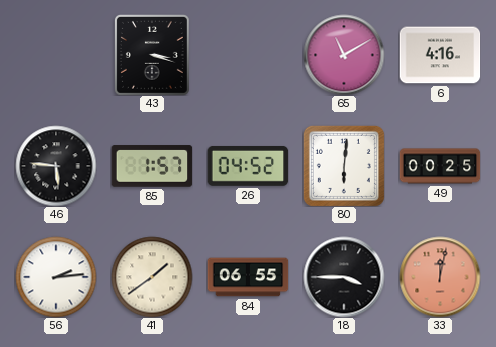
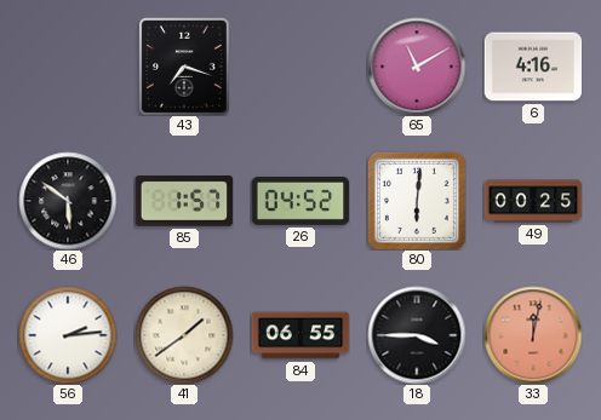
43: 3:18 -> 7:18 (184, 67)
46: 5:46 -> 5:51 (68, 201)
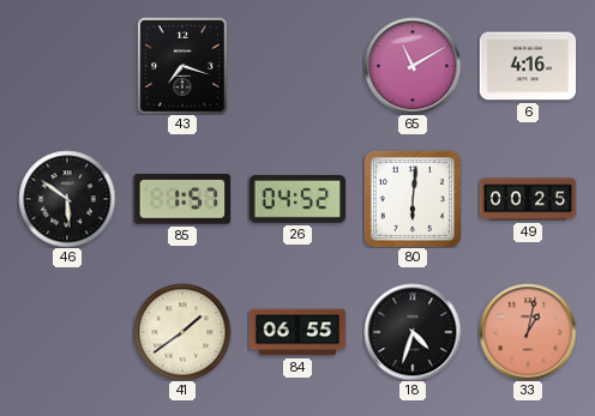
56: 2:14 -> none (68, 335)
18: 3:45 -> 4:33 (413, 332)
33: 12:02 -> 1:02 (528, 332)
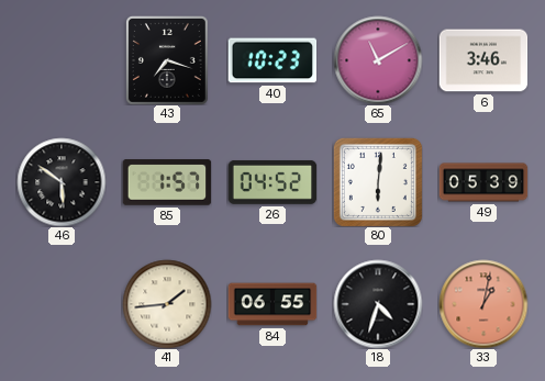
40: none -> 10:23 (272, 60)
6: 4:16 -> 3:46 (483, 60)
49: 00:25 -> 05:39 (483, 182)
41: 1:39 -> 1:44 (167, 304)
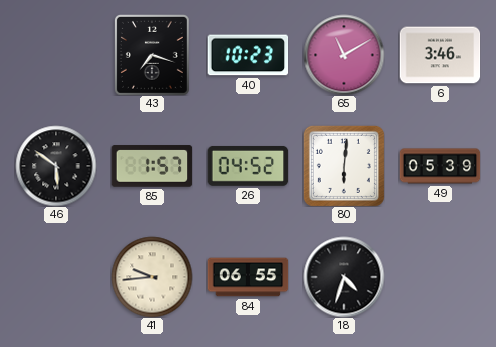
41: 1:44 -> 9:44 (152, 277)
33: 1:02 -> none (483, 304)
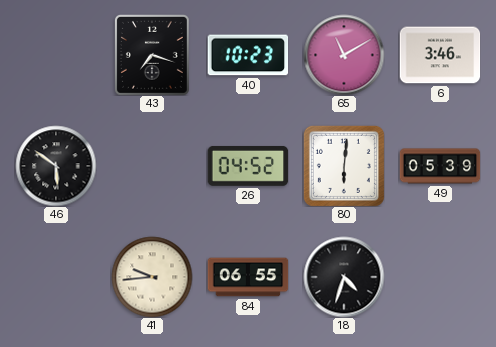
85: 1:57 -> none (152, 166)
